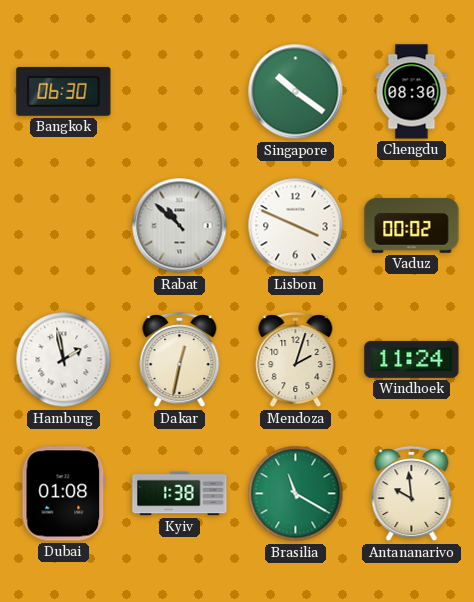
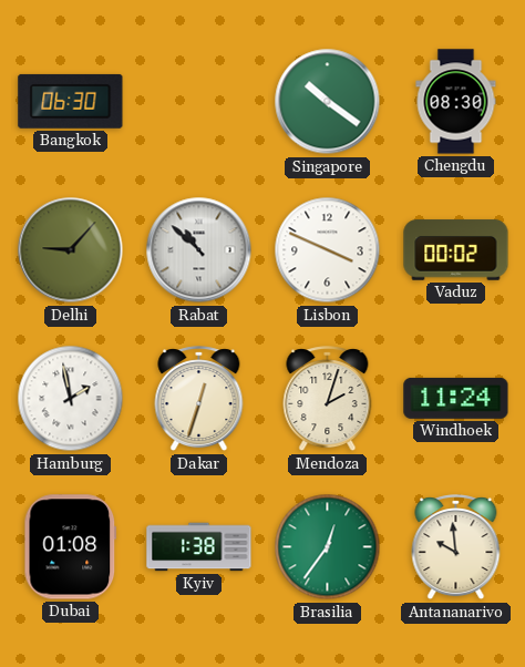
Delhi: none -> 9:07 (71, 250)
Dakar: 12:32 -> 12:33 (199, 399)
Brasilia: 11:20 -> 12:36 (328, 547)
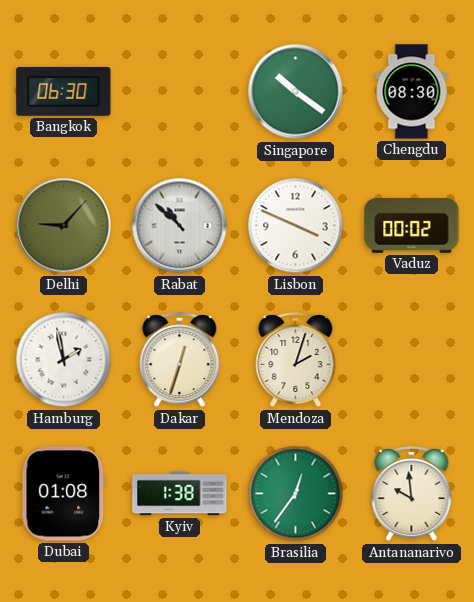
Windhoek: 11:24 -> none (456, 398)
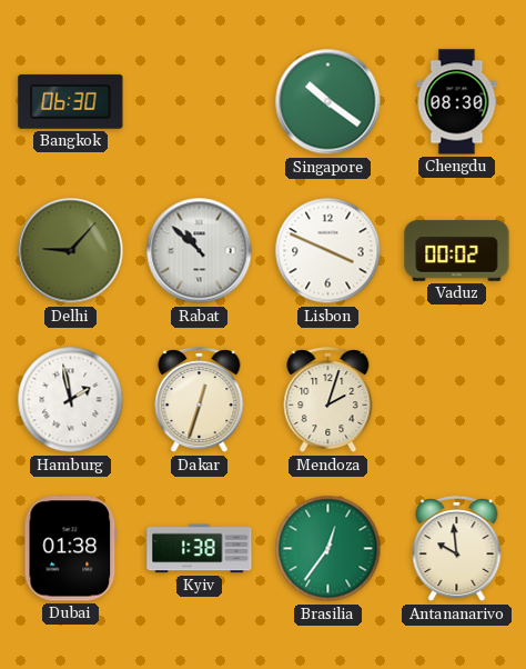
Dubai: 01:08 -> 01:38 (71, 549)
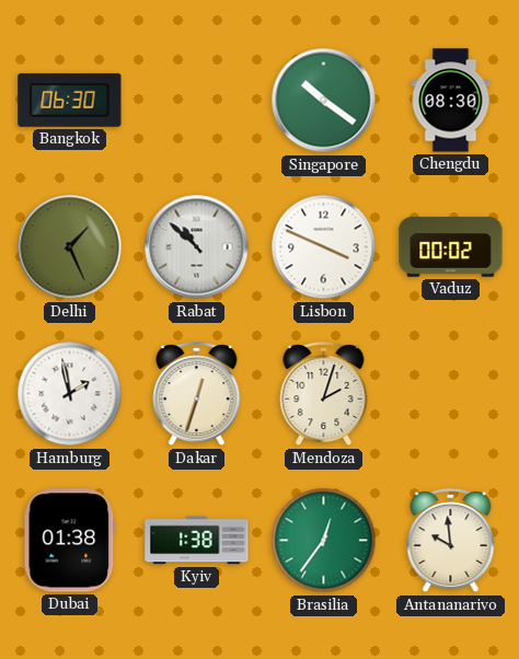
Delhi: 9:07 -> 1:26 (70, 247)
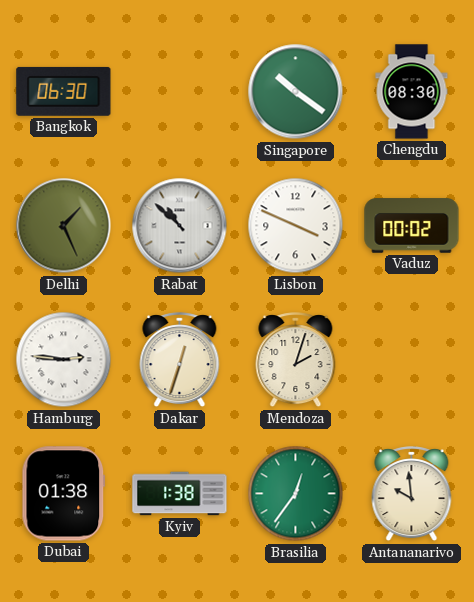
Hamburg: 1:58 -> 2:46 (64, 360)
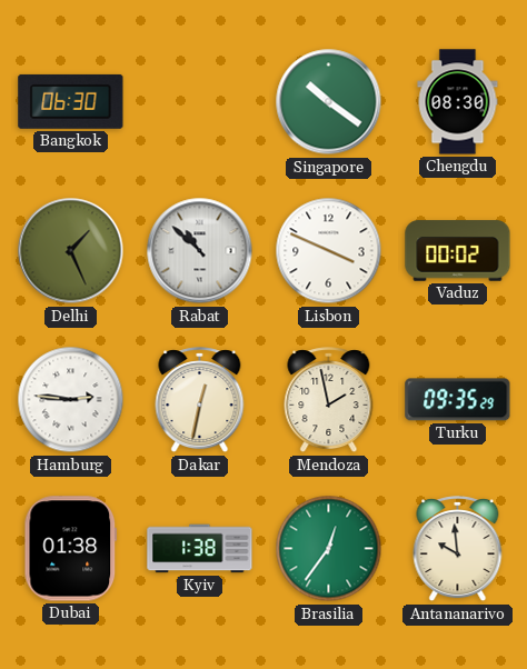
Dakar: 12:33 -> 12:32 (200, 400)
Mendoza: 2:03 -> 1:58 (329, 400)
Turku: none -> 09:35 (458, 400)
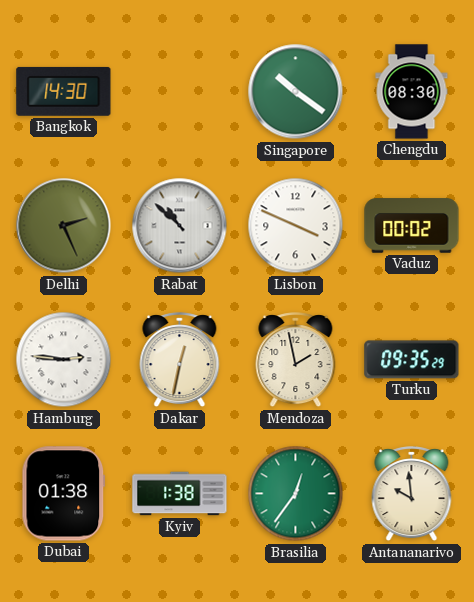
Bangkok: 06:30 -> 14:30 (64, 91)
Delhi: 1:26 -> 2:26 (64, 226)
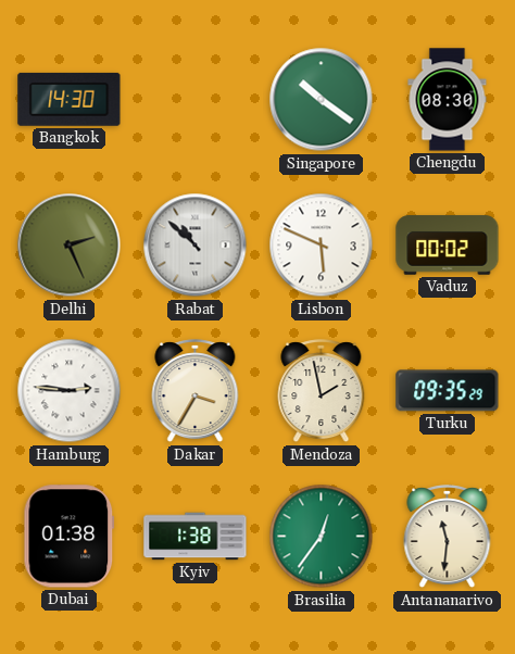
Lisbon: 3:49 -> 5:49 (322, 246)
Dakar: 12:32 -> 3:35 (196, 391)
Antananarivo: 9:59 -> 11:31 (448, 537)
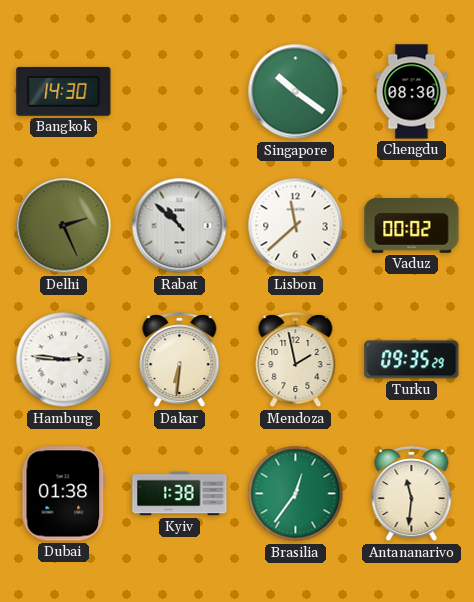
Lisbon: 5:49 -> 11:38 (296, 226)
Dakar: 3:35 -> 6:31 (180, 360)
